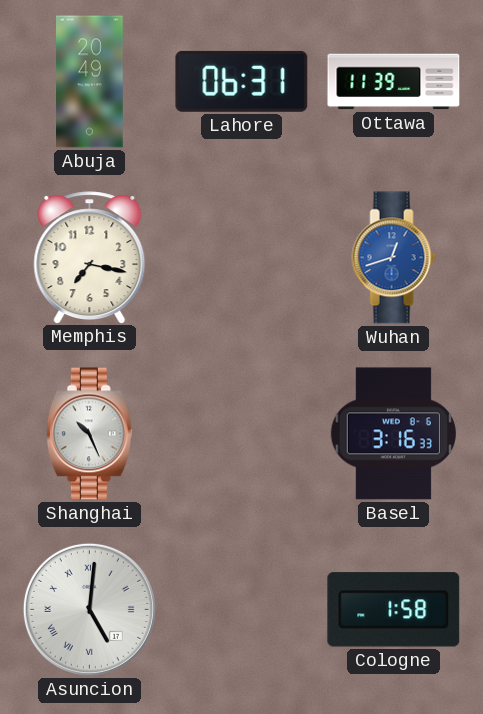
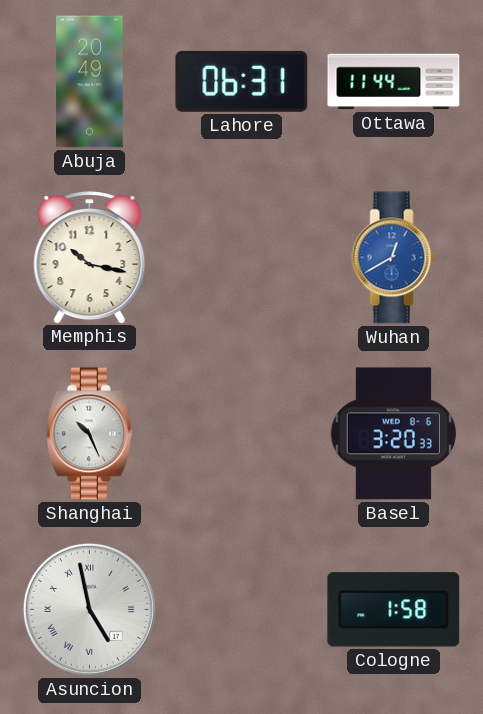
Ottawa: 11:39 -> 11:44 (394, 82)
Memphis: 7:17 -> 10:17 (90, 257)
Wuhan: 12:42 -> 12:40 (394, 258)
Basel: 3:16 -> 3:20 (393, 434)
Asuncion: 5:01 -> 4:58 (89, 609)
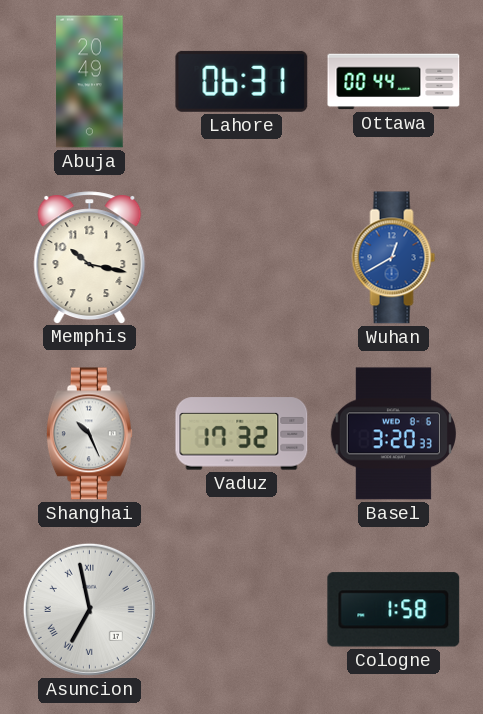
Ottawa: 11:44 -> 00:44 (394, 82)
Vaduz: none -> 17:32 (242, 434)
Asuncion: 4:58 -> 6:58 (89, 609)
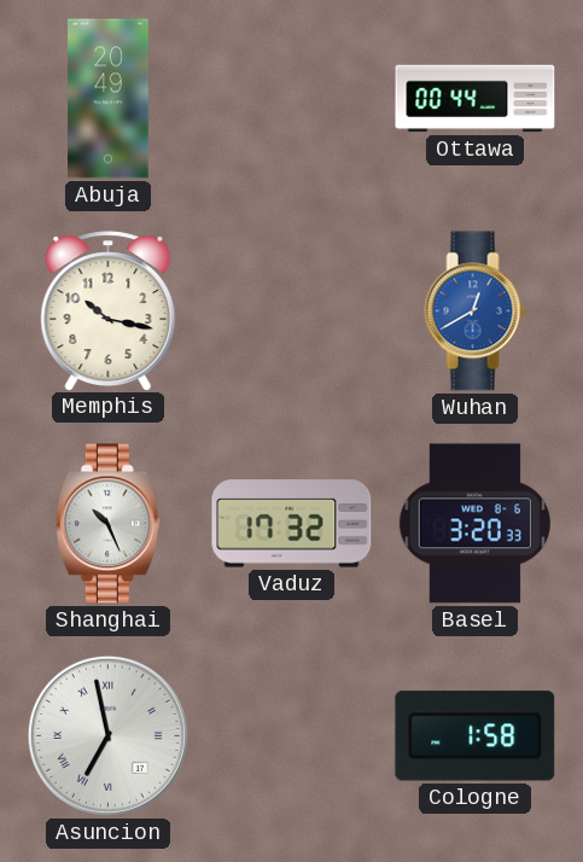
Lahore: 06:31 -> none (242, 81)
